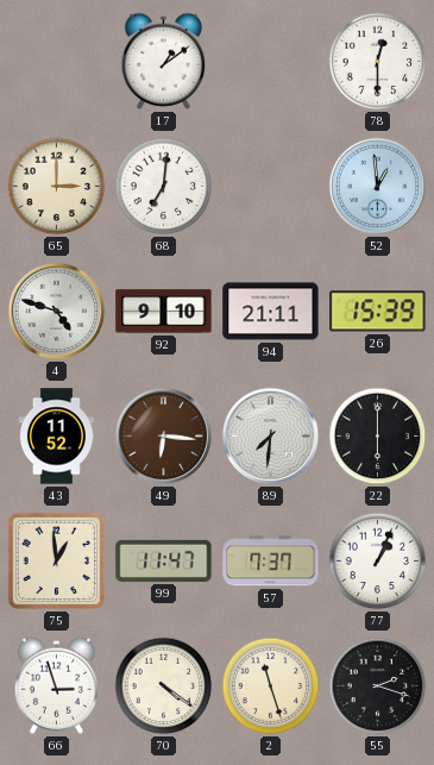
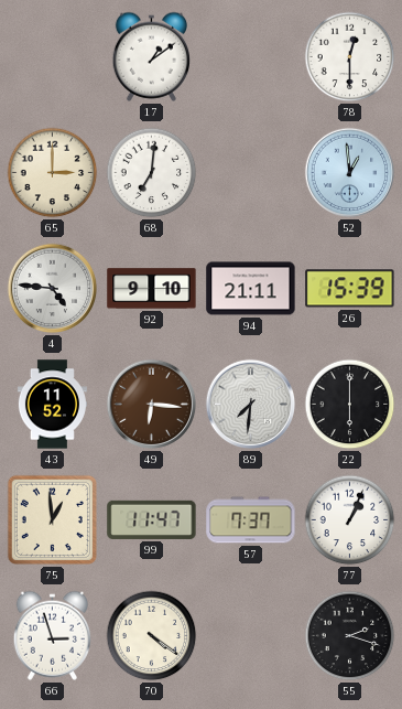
4: 4:48 -> 4:46 (53, 289)
2: 11:27 -> none (271, 686)
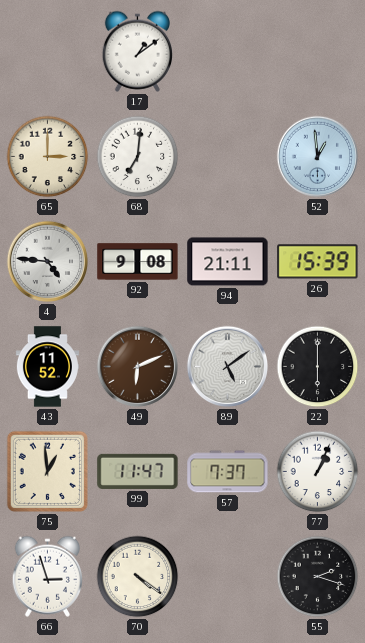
78: 12:30 -> none (350, 57)
92: 9:10 -> 9:08 (138, 262)
49: 6:16 -> 6:11 (138, 367)
89: 7:31 -> 5:09 (228, 367)
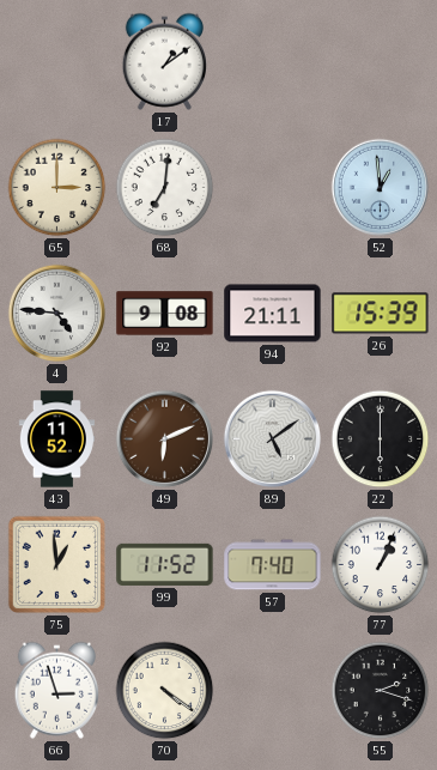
99: 11:47 -> 11:52 (165, 564)
57: 7:37 -> 7:40 (273, 565)
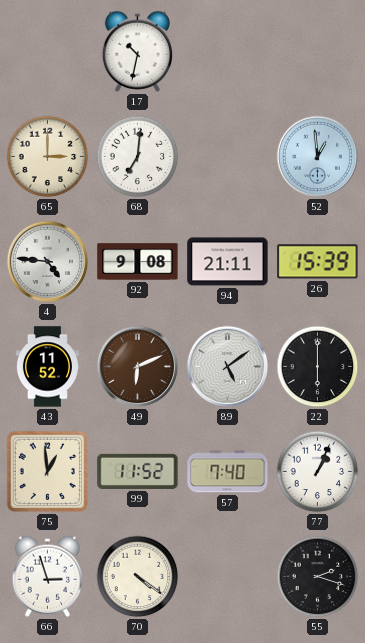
17: 1:09 -> 10:32 (137, 51)
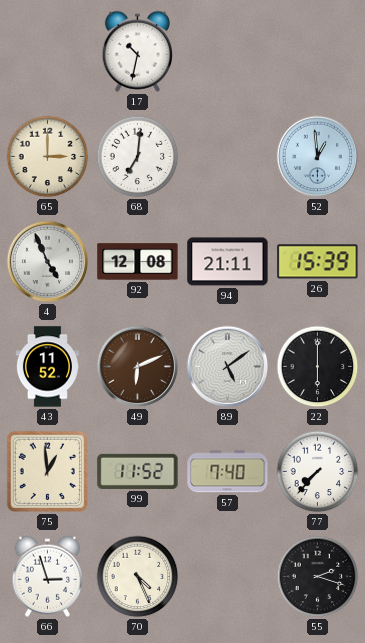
4: 4:46 -> 4:56 (48, 262)
92: 9:08 -> 12:08 (138, 262)
77: 1:04 -> 7:37 (318, 472)
70: 4:21 -> 4:26 (138, 577)
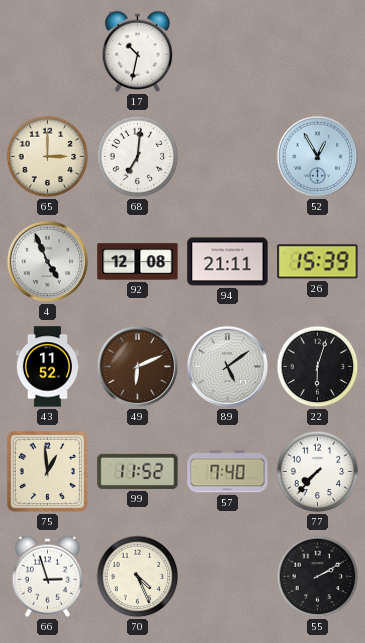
52: 12:59 -> 12:55 (318, 157)
22: 6:00 -> 6:03 (318, 367)
55: 2:18 -> 2:10 (318, 577)
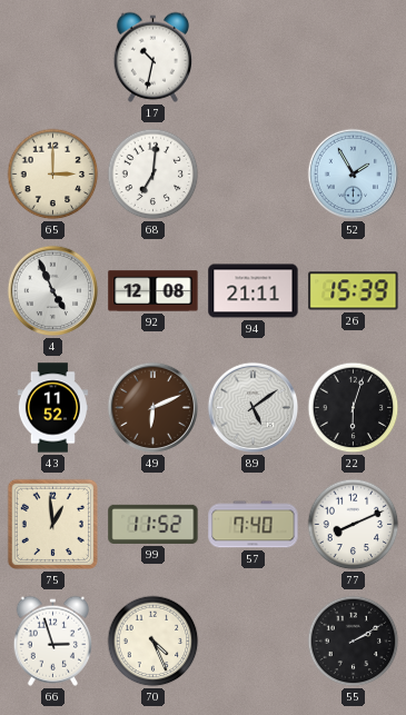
52: 12:55 -> 1:55 (354, 175)
77: 7:37 -> 8:11 (354, 525)
